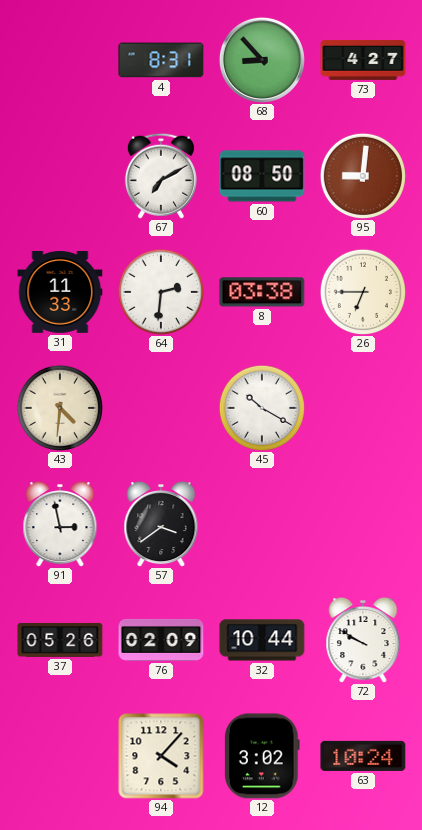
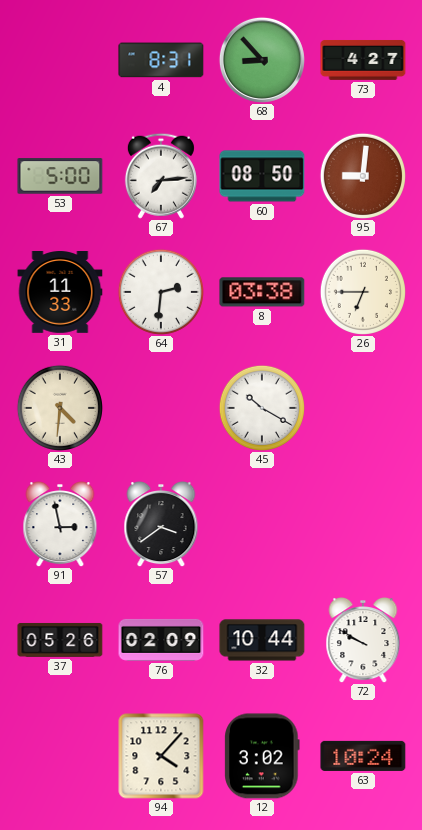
53: none -> 5:00 (60, 176)
67: 7:10 -> 7:14 (161, 176)
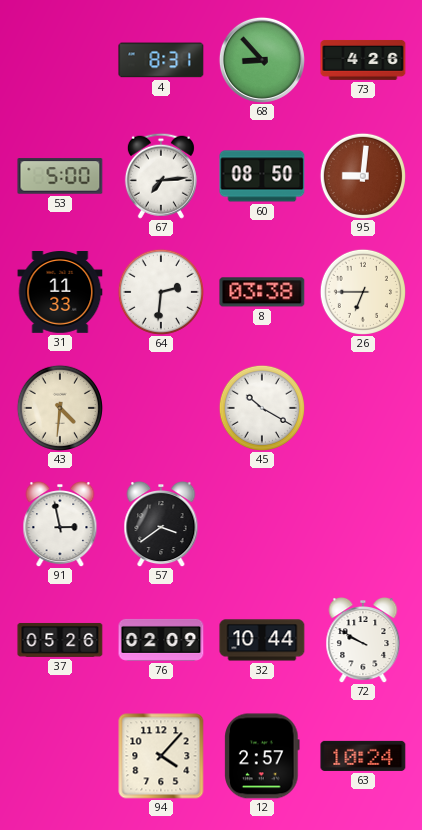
73: 4:27 -> 4:26 (363, 60)
12: 3:02 -> 2:57 (262, 756)
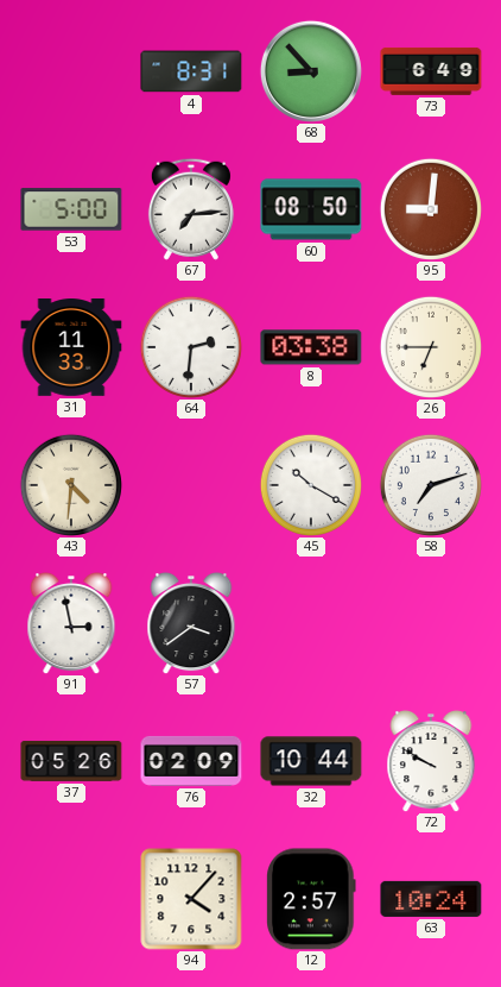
73: 4:26 -> 6:49 (431, 71)
58: none -> 7:12 (431, 485)
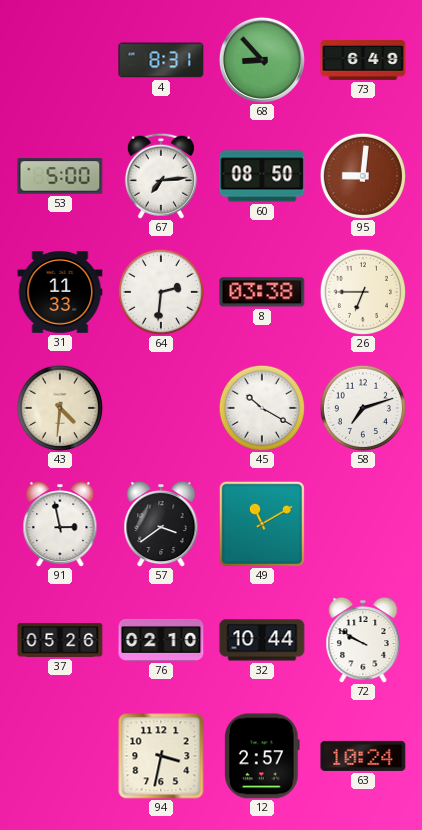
49: none -> 11:10 (262, 524)
76: 02:09 -> 02:10 (161, 640)
94: 4:07 -> 3:32 (161, 756)
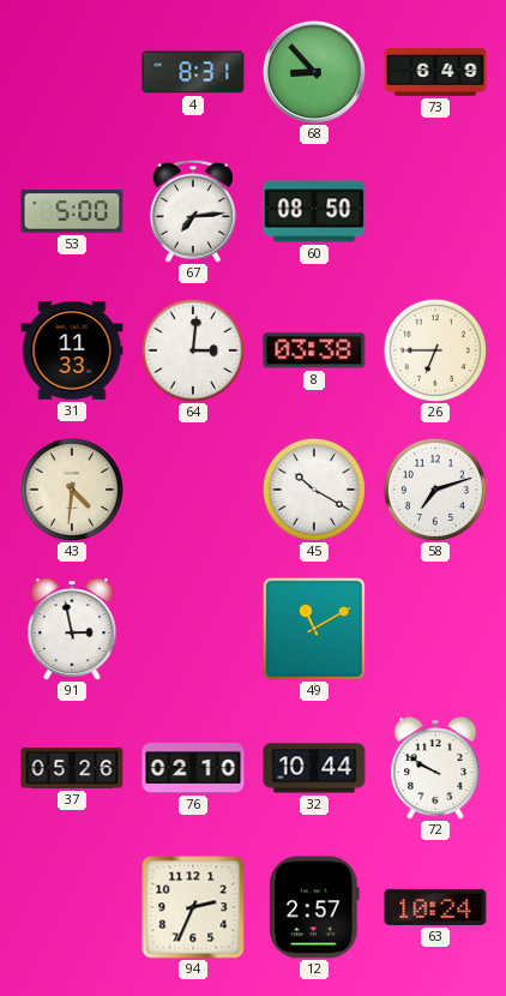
95: 9:01 -> none (363, 176)
64: 2:31 -> 3:01 (193, 350)
57: 3:39 -> none (161, 525)
94: 3:32 -> 2:34 (193, 907)
